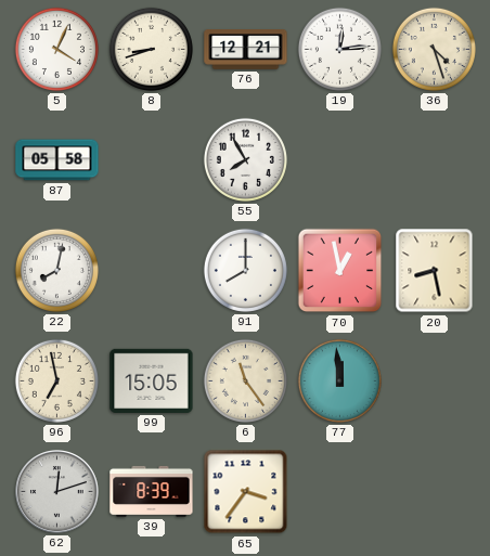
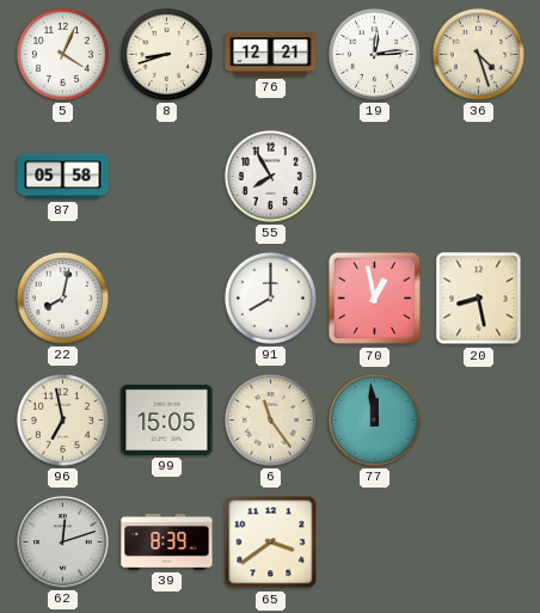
65: 3:36 -> 3:39 (271, 542)
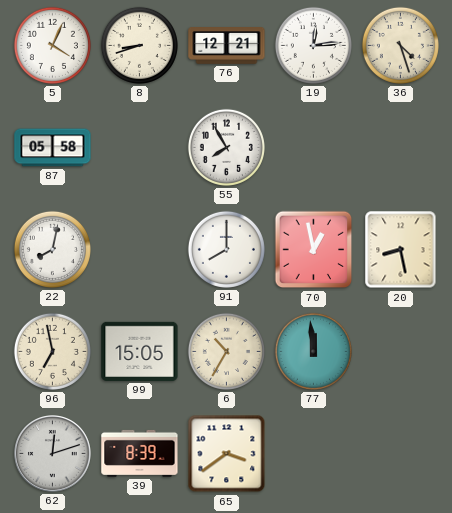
6: 11:24 -> 10:35 (226, 351)
